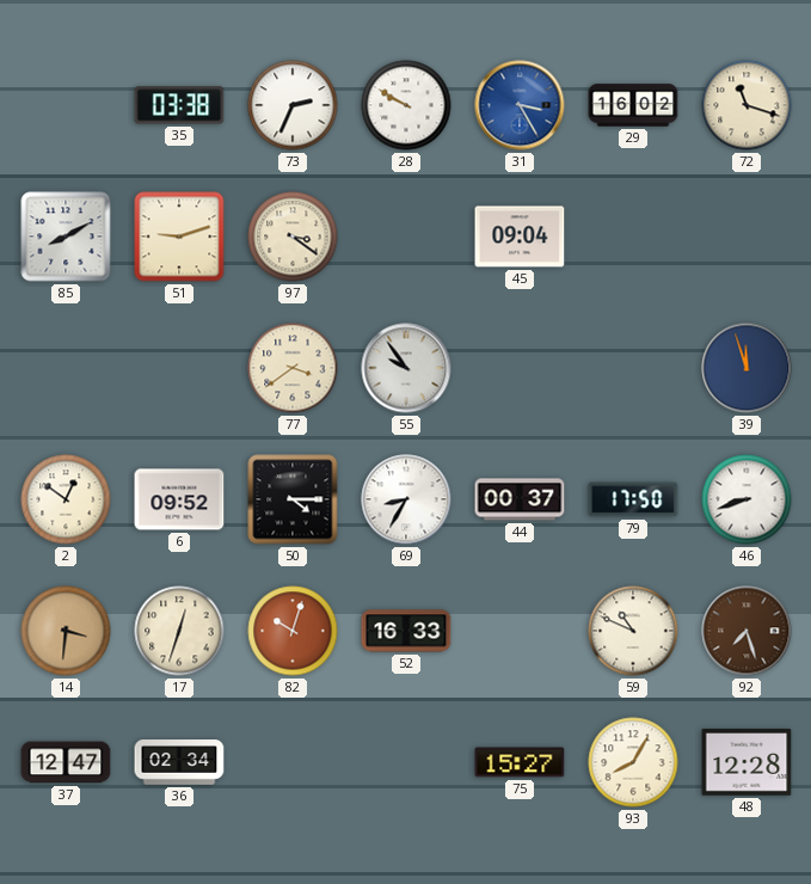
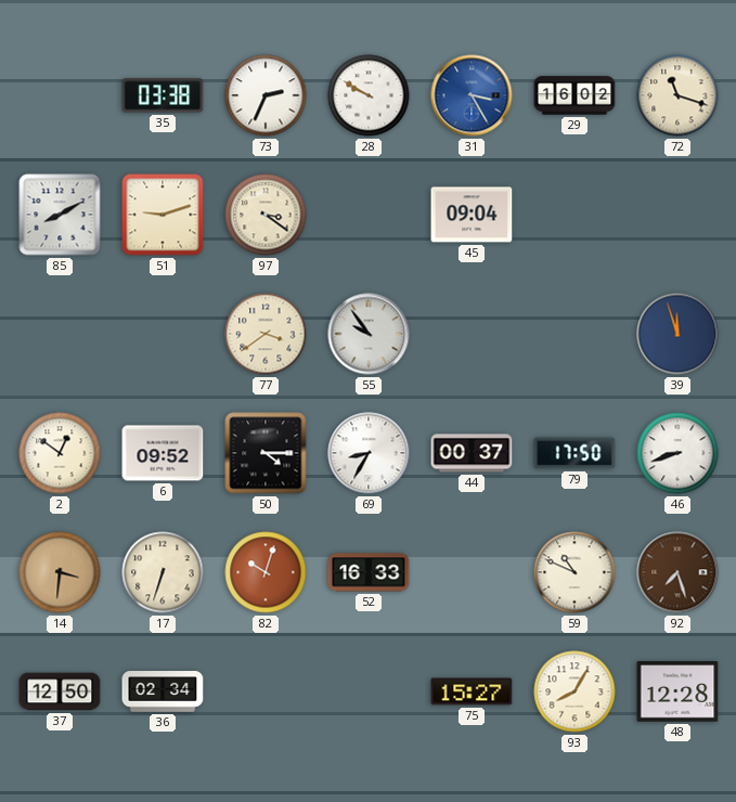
17: 12:33 -> 6:33 (163, 572)
37: 12:47 -> 12:50 (60, 691)
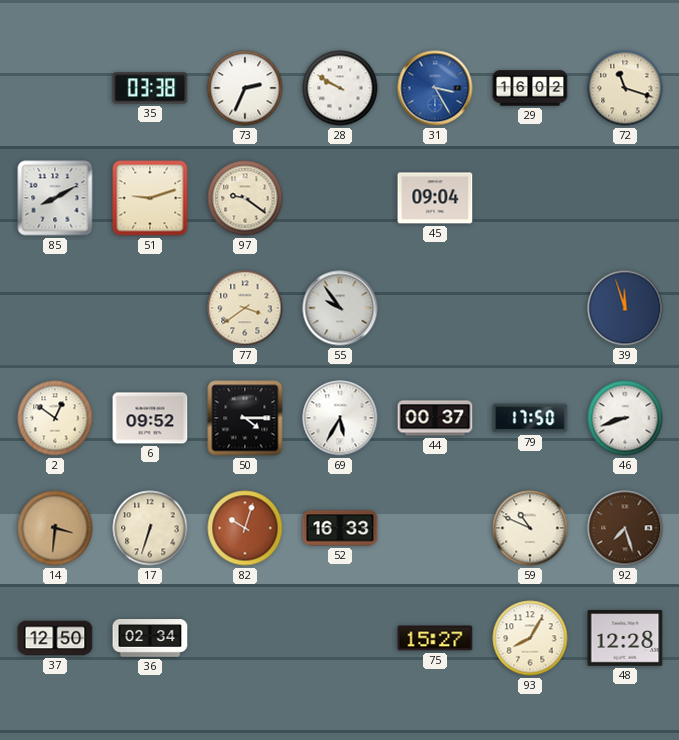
97: 3:21 -> 9:21 (245, 198)
69: 8:35 -> 5:35 (340, 418)
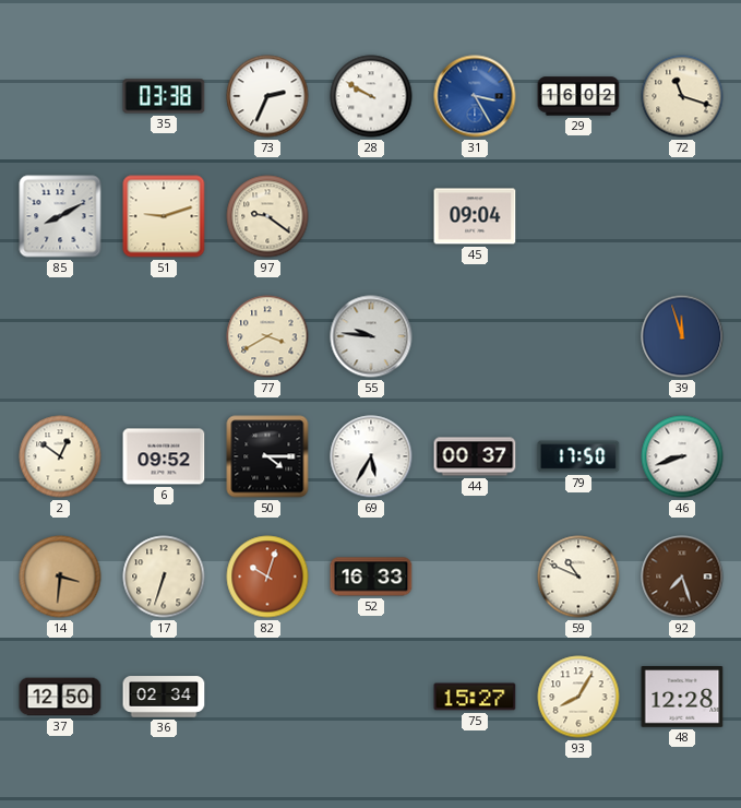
77: 3:39 -> 3:40 (267, 336)
55: 9:54 -> 9:46 (371, 336)
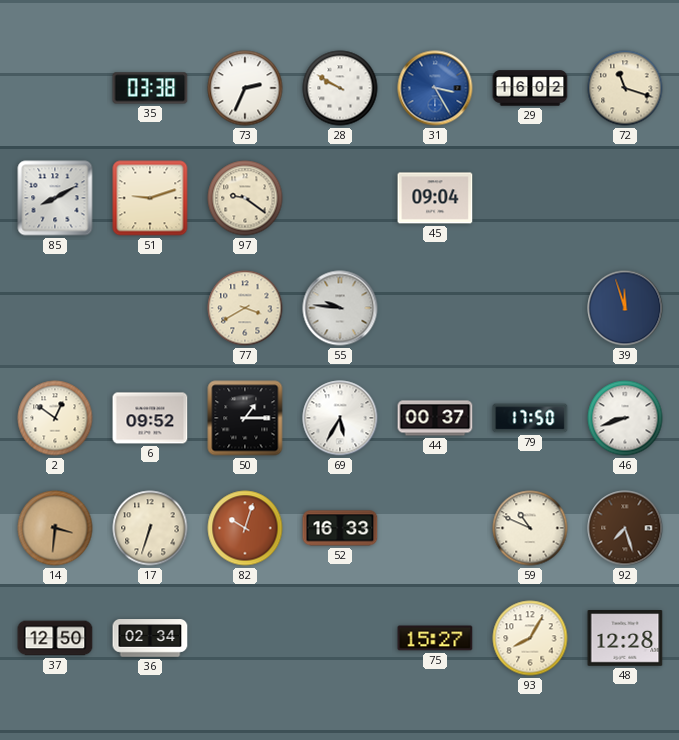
50: 4:15 -> 1:15 (245, 418)
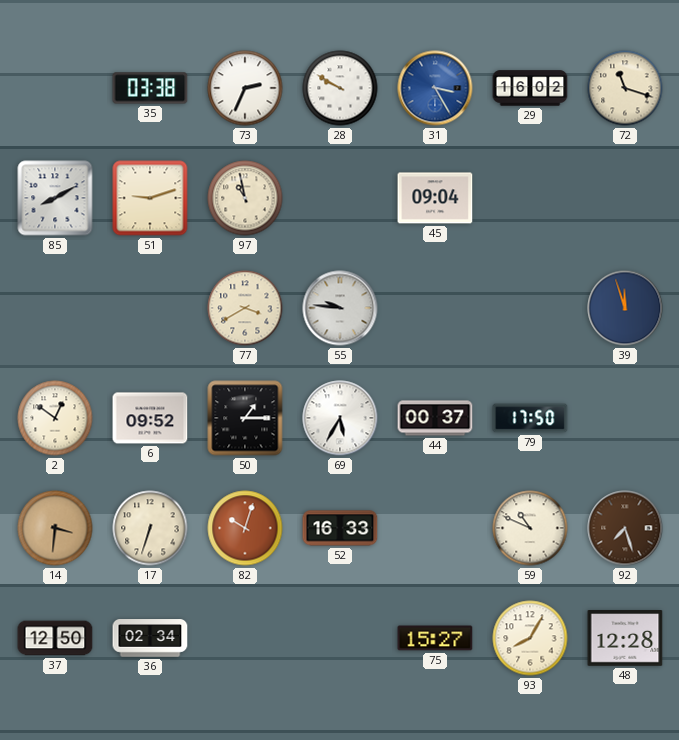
97: 9:21 -> 10:58 (245, 198)
46: 8:42 -> none (625, 418)
